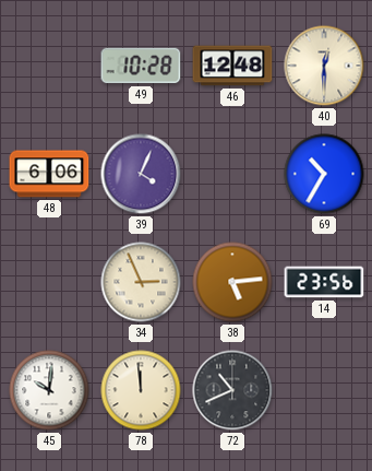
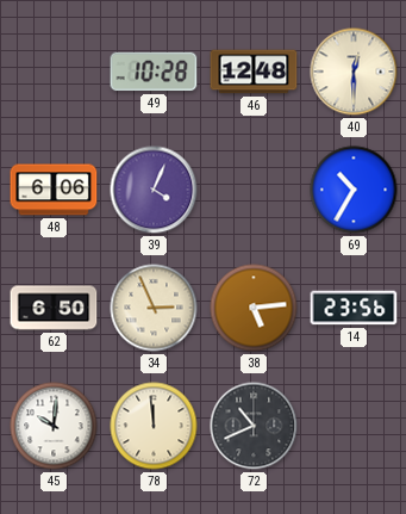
62: none -> 6:50 (54, 308)
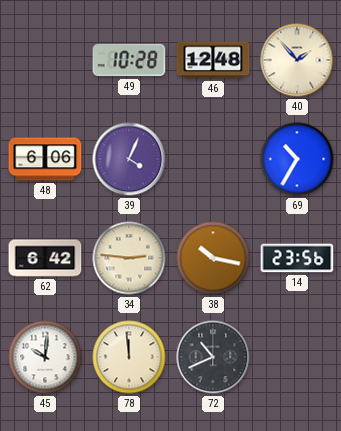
40: 12:30 -> 1:53 (297, 60)
62: 6:50 -> 6:42 (45, 258)
34: 2:56 -> 2:46 (129, 258)
38: 5:14 -> 10:17 (213, 258)
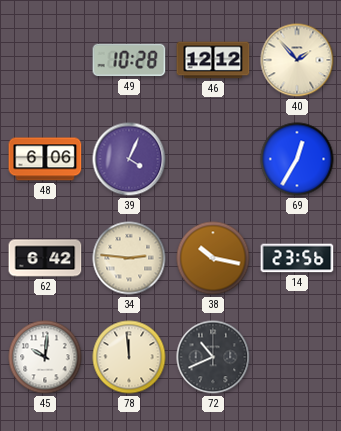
46: 12:48 -> 12:12 (213, 60)
69: 10:35 -> 12:35 (297, 159)
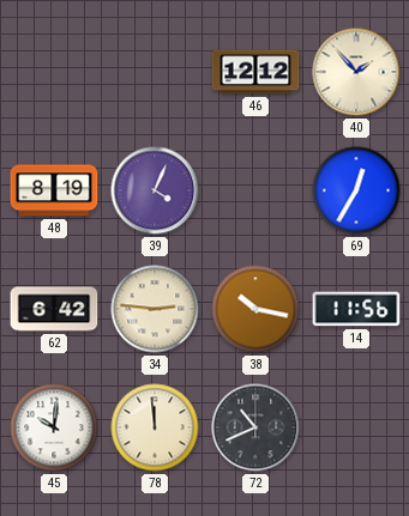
49: 10:28 -> none (129, 60)
48: 6:06 -> 8:19 (54, 190)
14: 23:56 -> 11:56 (356, 309)
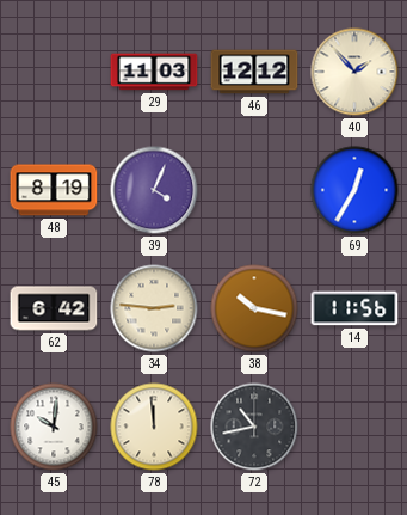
29: none -> 11:03 (154, 72)
72: 10:41 -> 10:43 (254, 427)
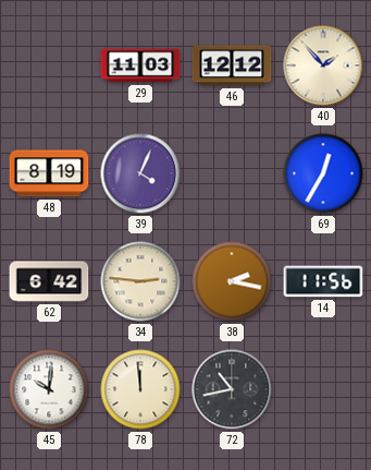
38: 10:17 -> 2:17 (232, 281)
